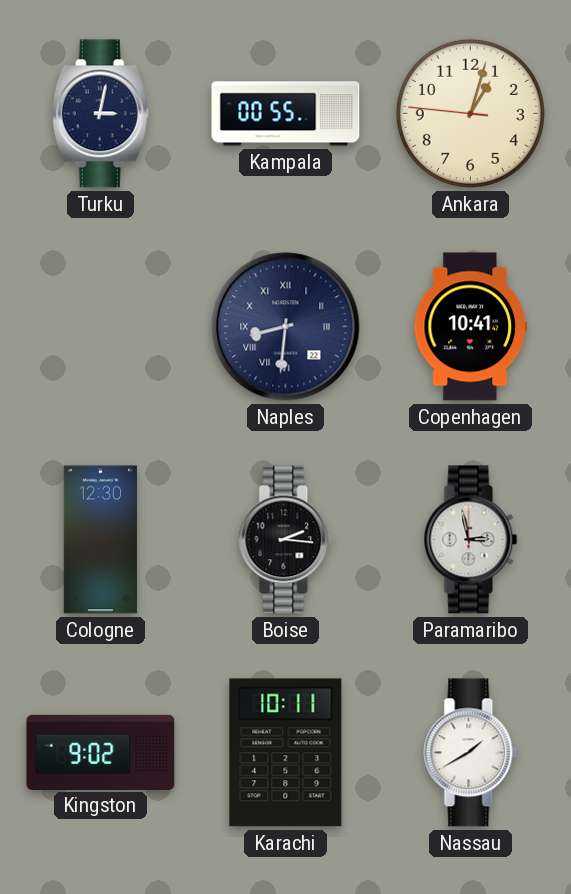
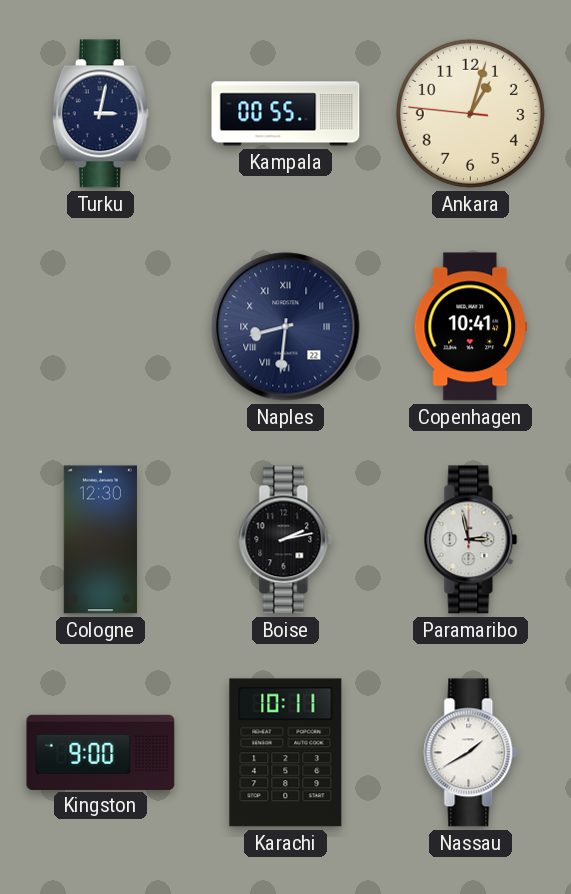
Boise: 2:16 -> 2:13 (286, 540)
Kingston: 9:02 -> 9:00 (101, 752)
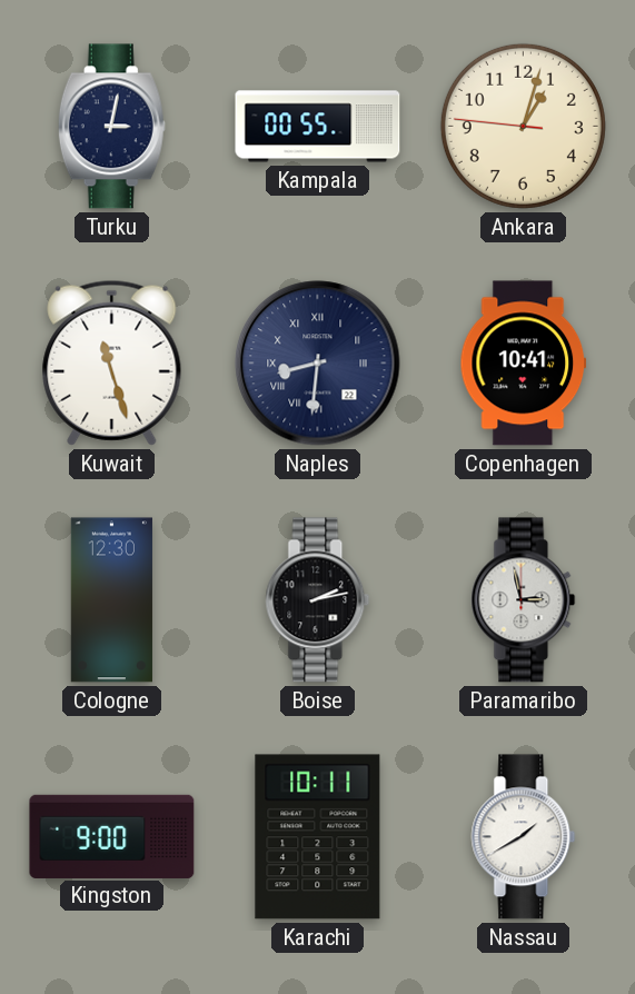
Kuwait: none -> 11:27 (112, 362)
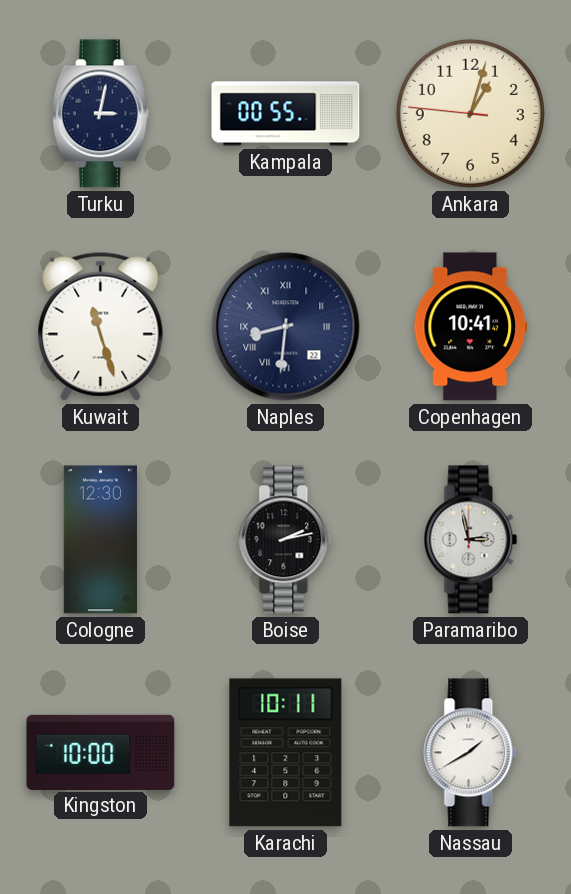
Kingston: 9:00 -> 10:00 (101, 752)
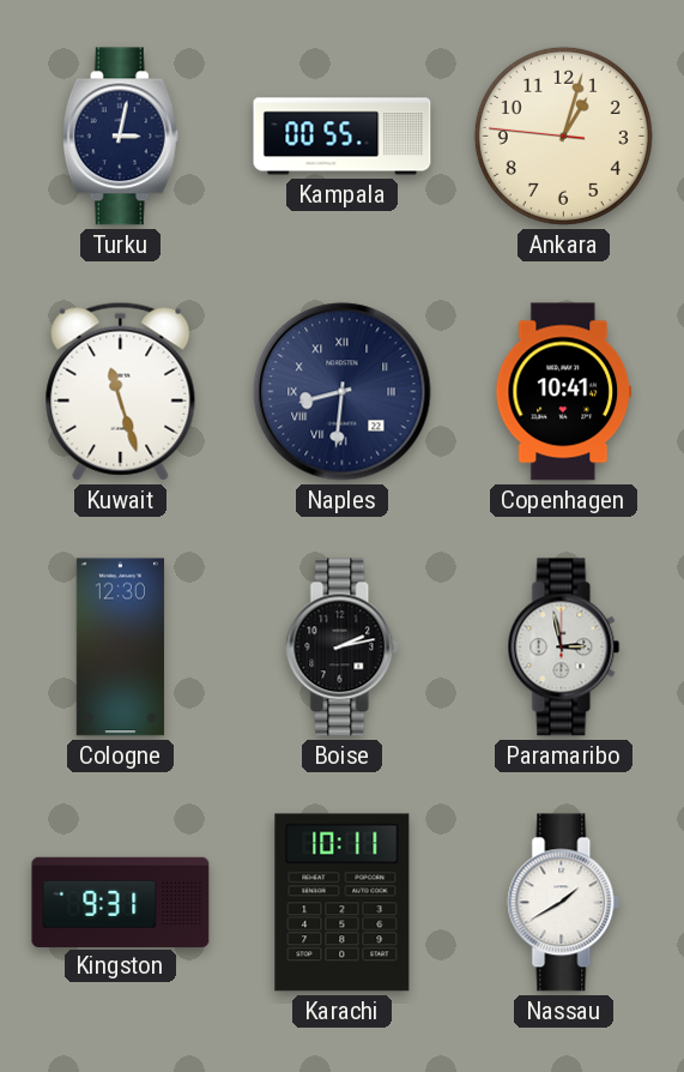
Kingston: 10:00 -> 9:31 (121, 902)
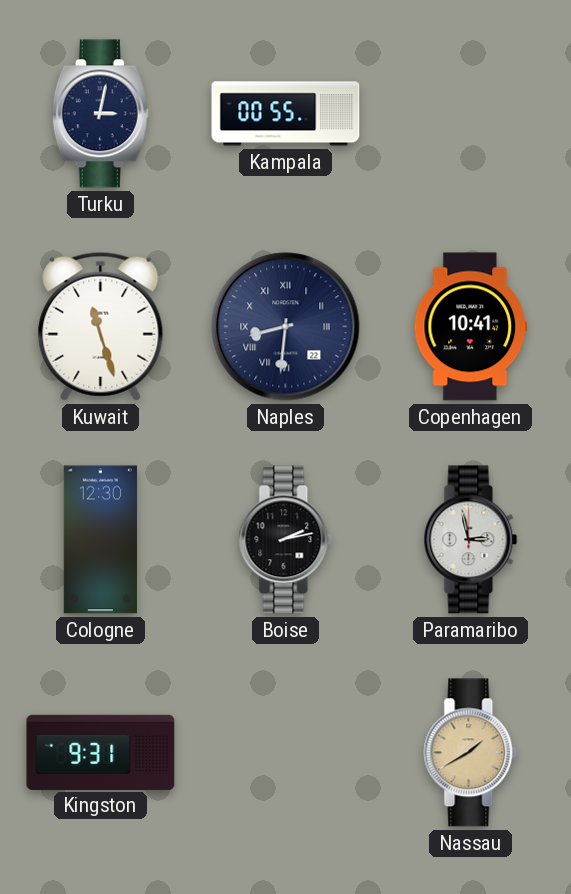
Ankara: 1:02 -> none (563, 135)
Karachi: 10:11 -> none (343, 903)
Nassau dial: white -> champagne (471, 753)
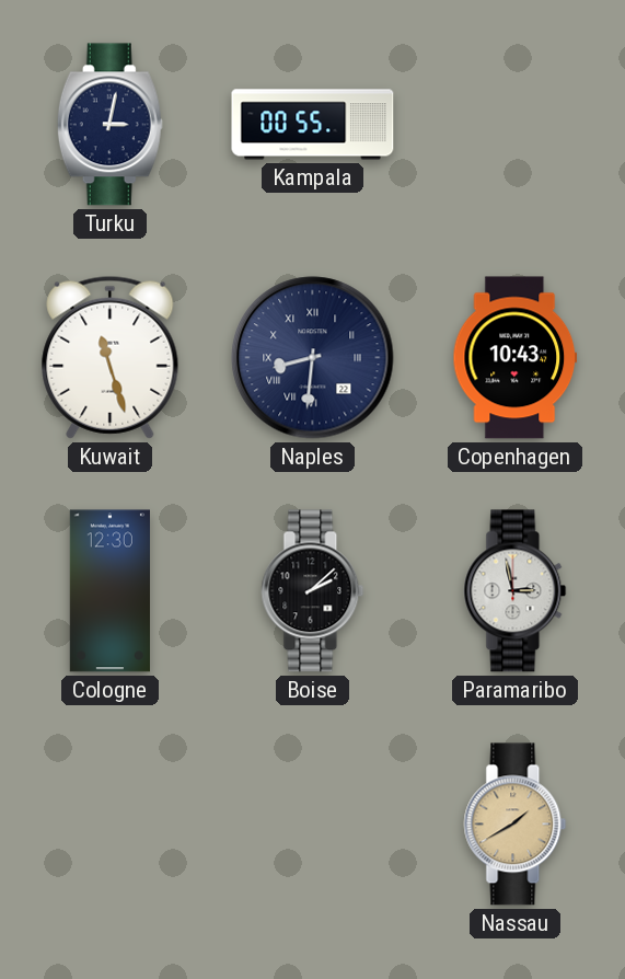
Copenhagen: 10:41 -> 10:43 (516, 358)
Boise: 2:13 -> 2:08 (313, 591)
Kingston: 9:31 -> none (101, 752)
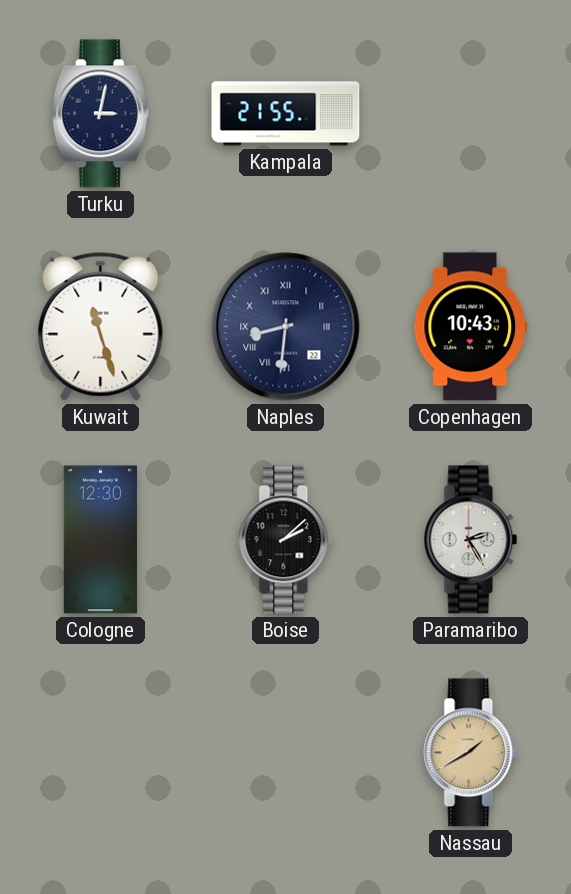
Kampala: 00:55 -> 21:55 (286, 114)
Paramaribo: 2:58 -> 2:25 (471, 540)
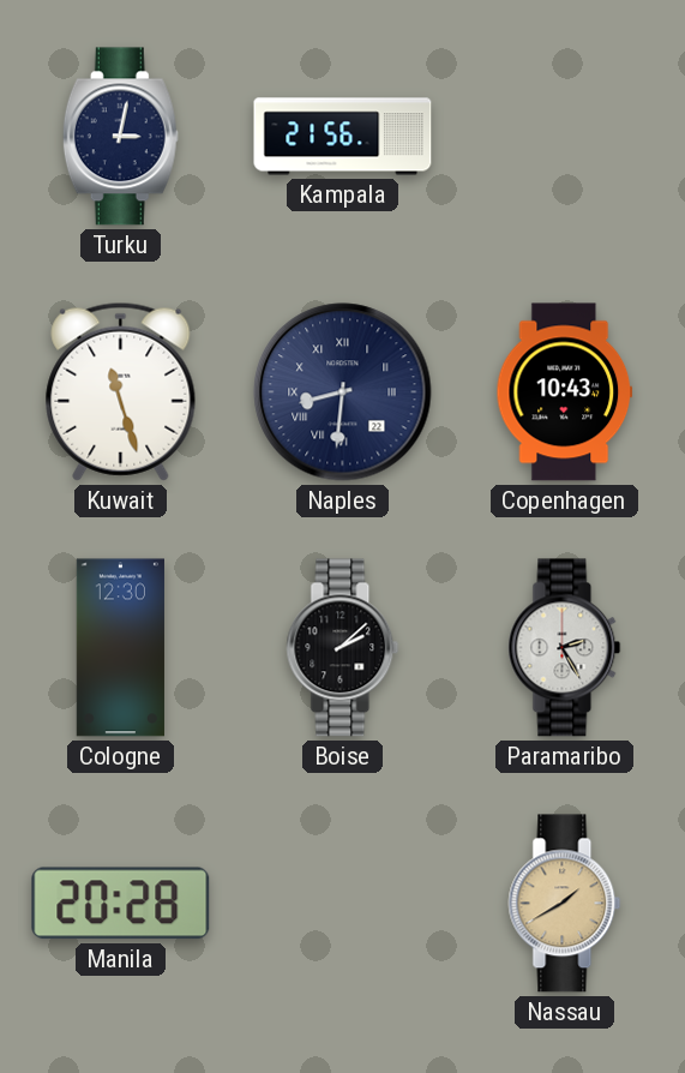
Kampala: 21:55 -> 21:56 (343, 137)
Manila: none -> 20:28 (121, 904)
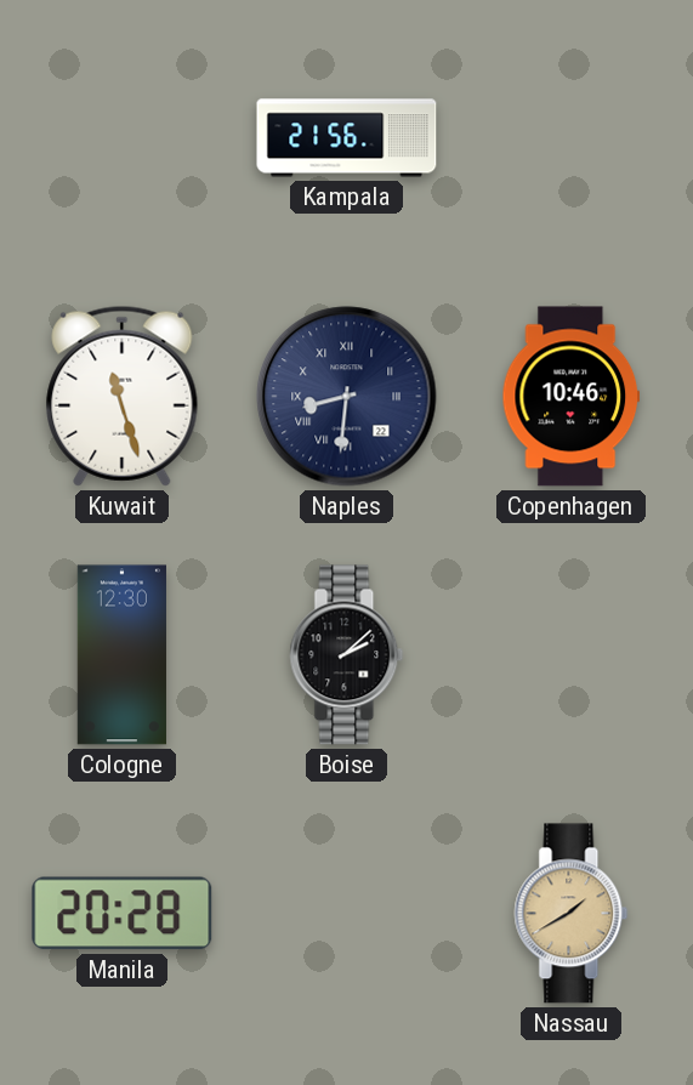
Turku: 3:02 -> none (120, 137)
Copenhagen: 10:43 -> 10:46 (572, 397)
Paramaribo: 2:25 -> none (565, 648)
